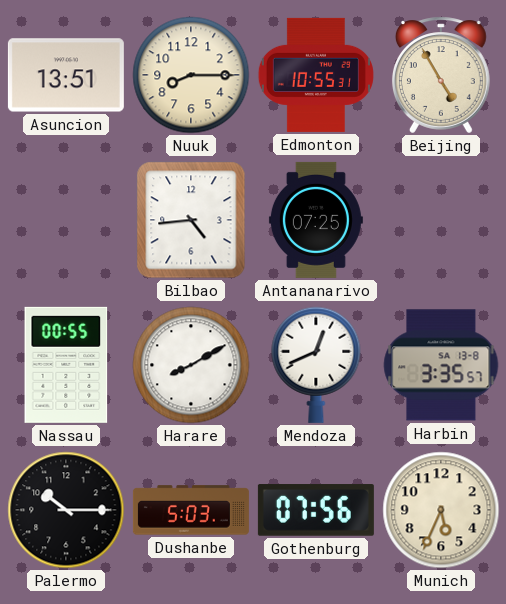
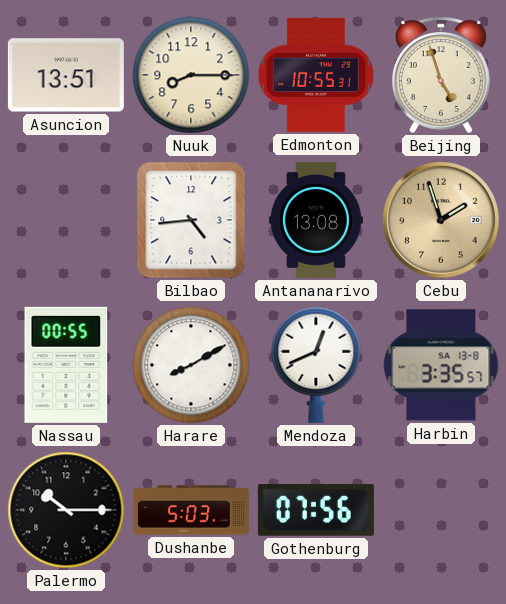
Beijing: 4:55 -> 4:57 (441, 75)
Antananarivo: 07:25 -> 13:08 (316, 220)
Cebu: none -> 1:57 (441, 220)
Munich: 5:34 -> none (441, 510)
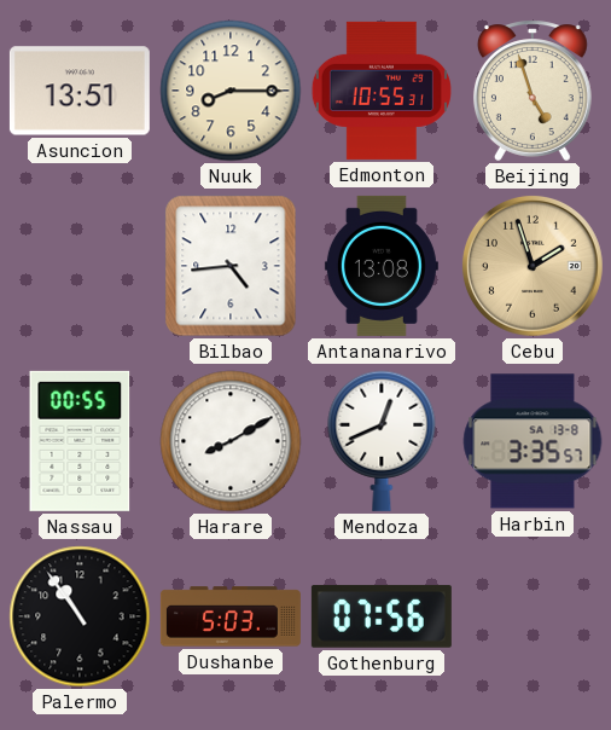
Palermo: 10:15 -> 10:54 (80, 616)
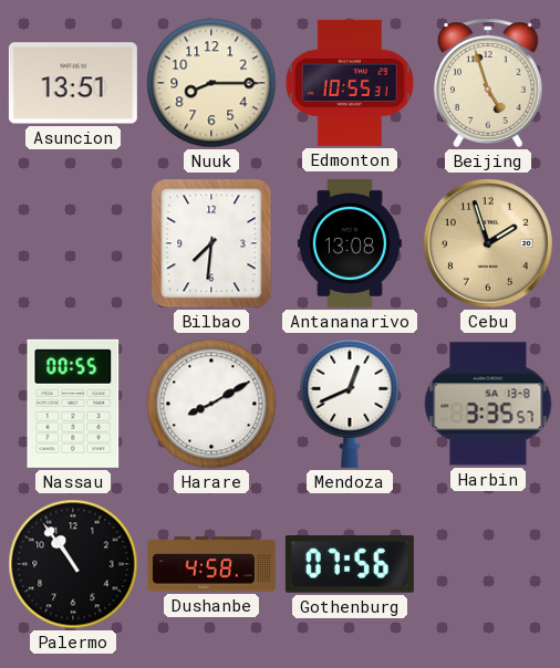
Bilbao: 4:44 -> 7:31 (211, 243)
Dushanbe: 5:03 -> 4:58 (211, 564)
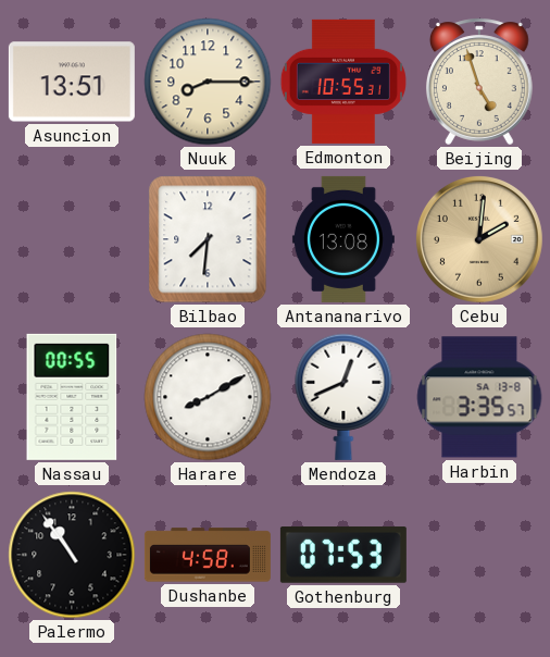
Cebu: 1:57 -> 2:01 (479, 239)
Gothenburg: 07:56 -> 07:53 (343, 555)
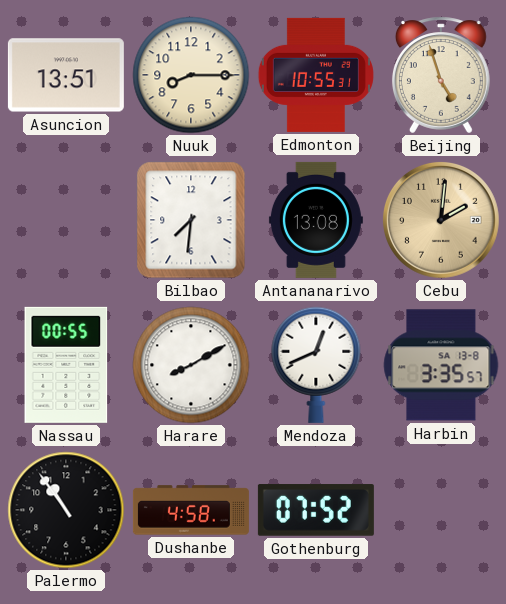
Gothenburg: 07:53 -> 07:52 (316, 510)
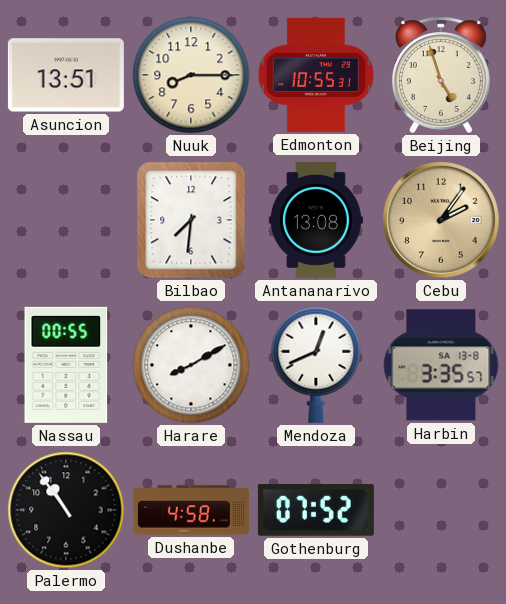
Cebu: 2:01 -> 2:06 (441, 220)
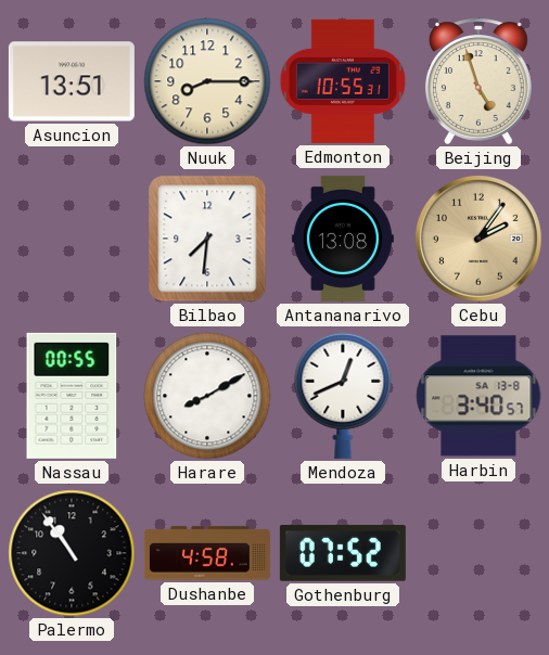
Harbin: 3:35 -> 3:40 (478, 396)
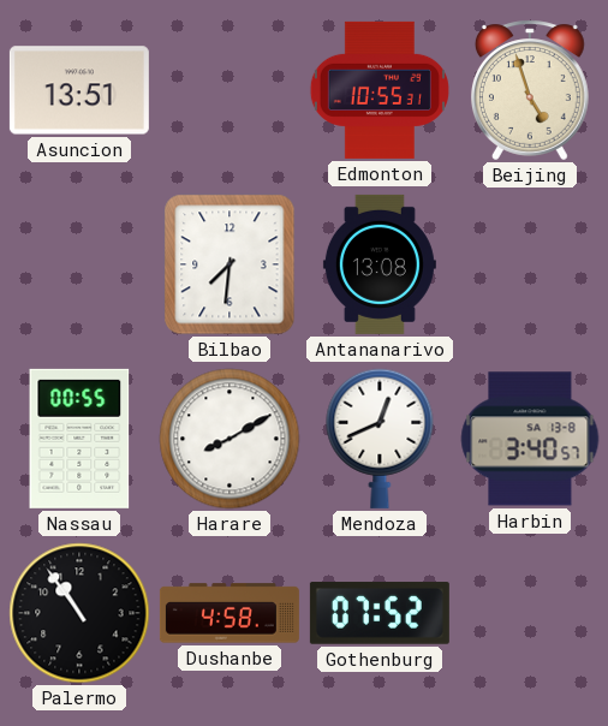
Nuuk: 8:15 -> none (207, 81)
Cebu: 2:06 -> none (478, 239)
